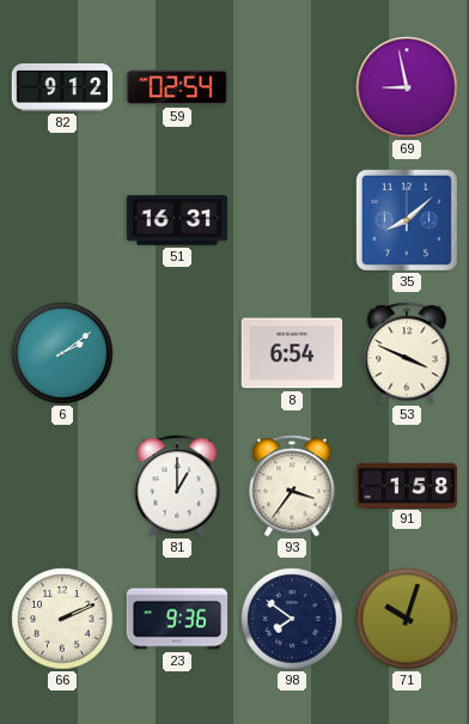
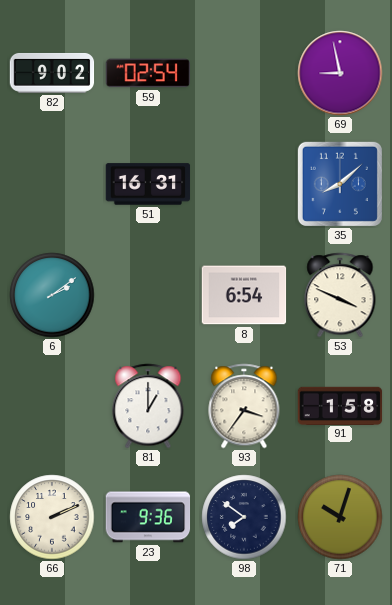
82: 9:12 -> 9:02 (52, 73)
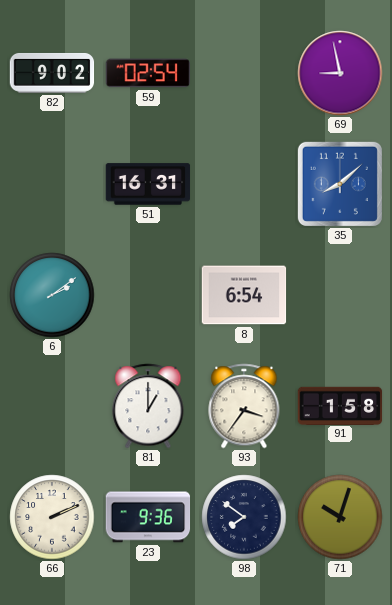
53: 3:49 -> none (340, 295)
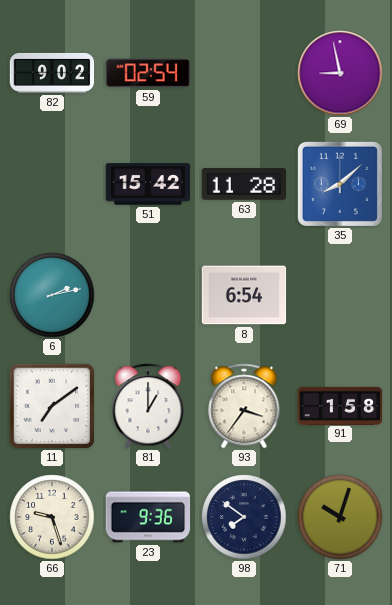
51: 16:31 -> 15:42 (148, 184)
63: none -> 11:28 (244, 184)
6: 2:09 -> 2:13 (52, 295)
11: none -> 7:09 (52, 406)
66: 2:11 -> 9:27 (52, 517)
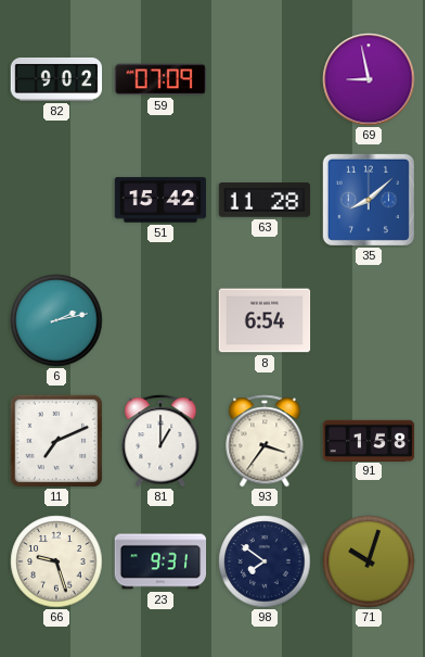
59: 02:54 -> 07:09 (159, 79)
11: 7:09 -> 7:11 (56, 441)
23: 9:36 -> 9:31 (160, 561)
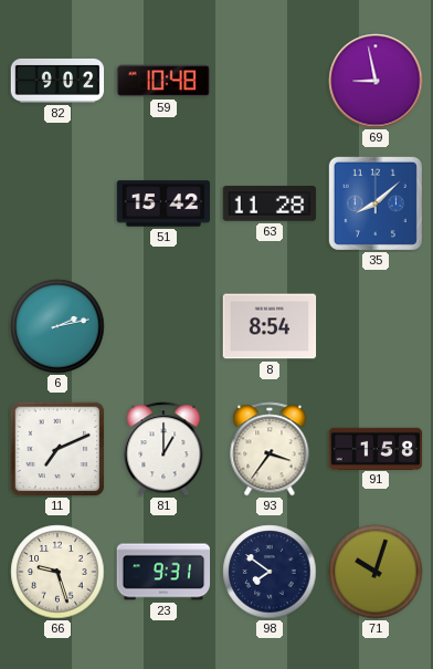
59: 07:09 -> 10:48 (162, 81)
8: 6:54 -> 8:54 (270, 326)
